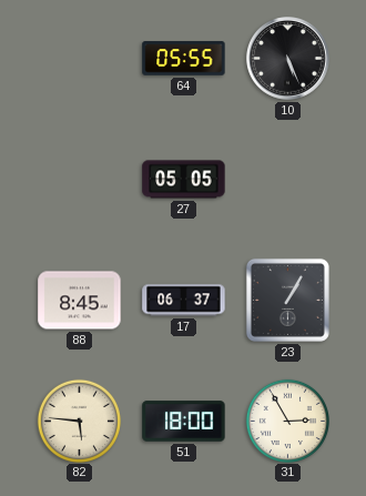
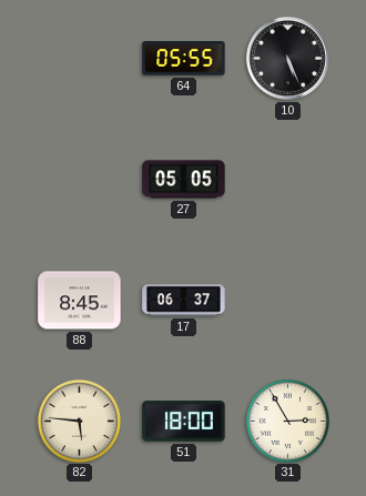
23: 1:05 -> none (287, 300)
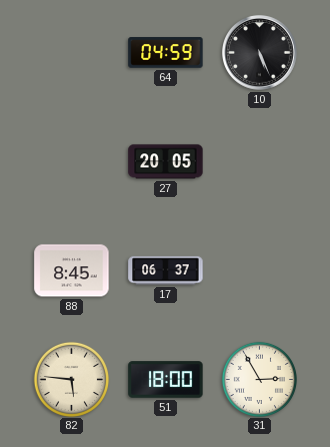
64: 05:55 -> 04:59 (166, 53)
27: 05:05 -> 20:05 (166, 162)
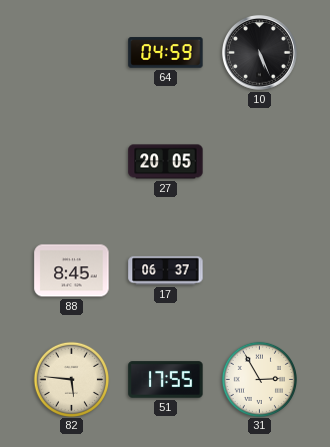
51: 18:00 -> 17:55 (166, 380)
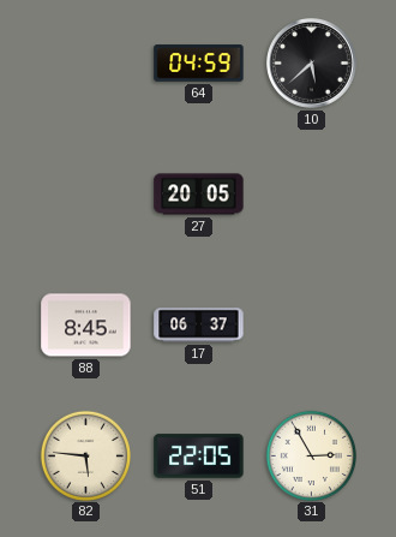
10: 5:26 -> 5:38 (312, 64)
51: 17:55 -> 22:05 (199, 457)
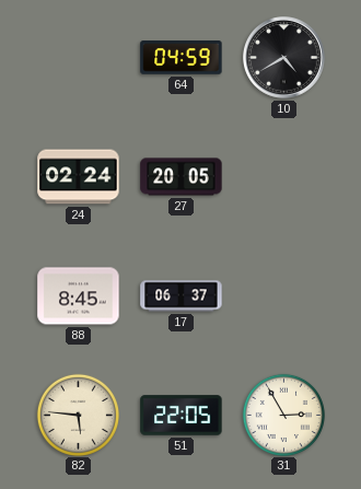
10: 5:38 -> 4:40 (284, 58)
24: none -> 02:24 (79, 177)
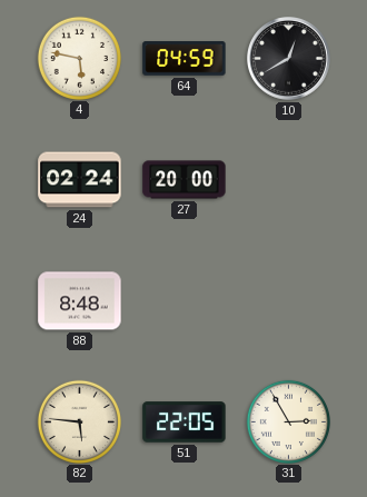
4: none -> 5:47 (79, 58)
10: 4:40 -> 12:40 (289, 59)
27: 20:05 -> 20:00 (185, 180)
88: 8:45 -> 8:48 (80, 301)
17: 06:37 -> none (182, 296)
